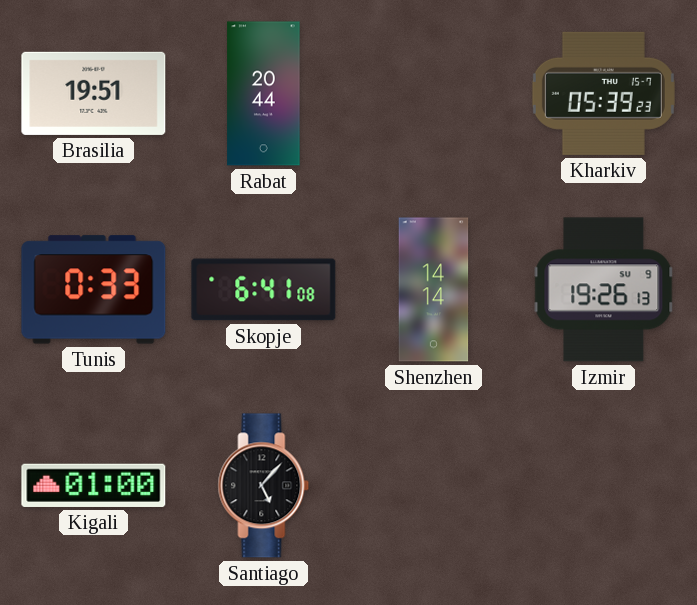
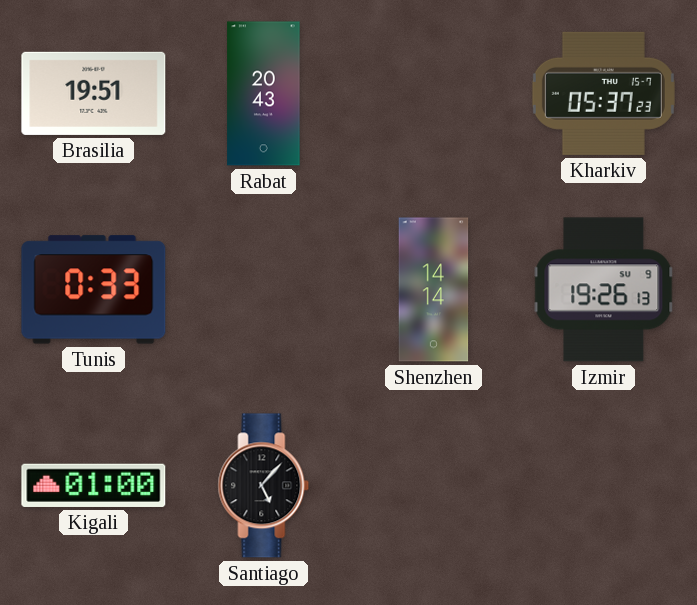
Rabat: 20:44 -> 20:43 (264, 94)
Kharkiv: 05:39 -> 05:37 (603, 93)
Skopje: 6:41 -> none (264, 290)
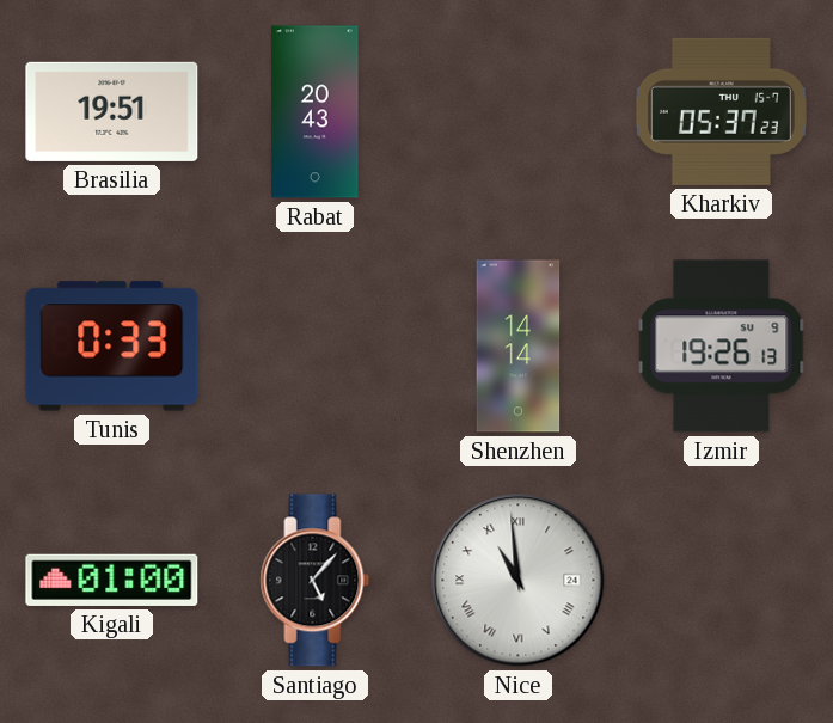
Nice: none -> 10:59 (519, 581)
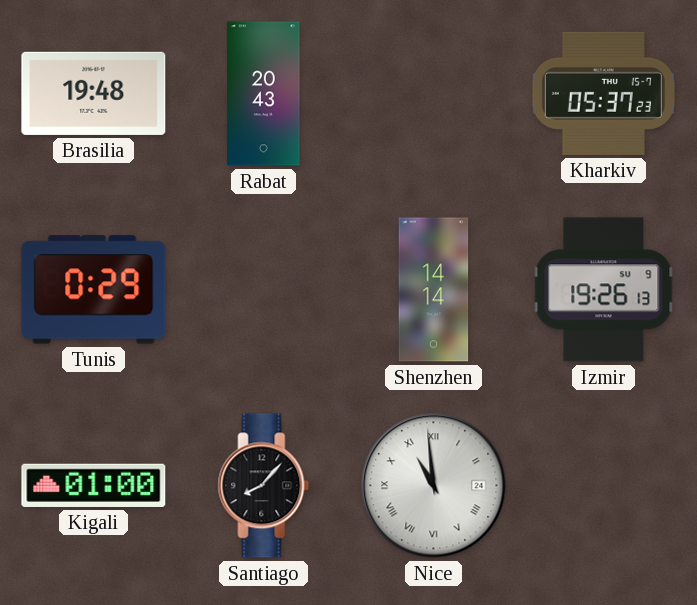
Brasilia: 19:51 -> 19:48 (94, 93)
Tunis: 0:33 -> 0:29 (94, 290)
Santiago: 5:07 -> 8:07 (264, 486)
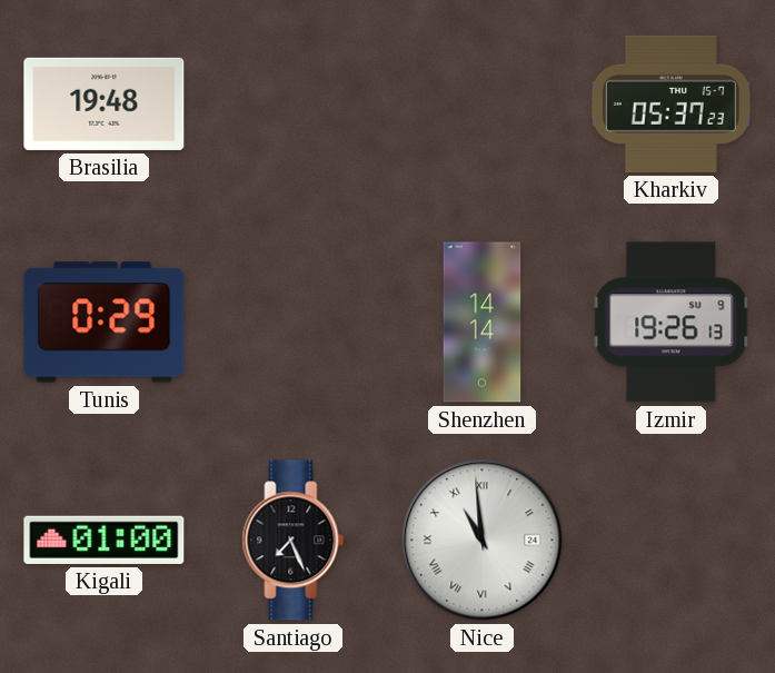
Rabat: 20:43 -> none (264, 94)
Santiago: 8:07 -> 7:26 (294, 541)
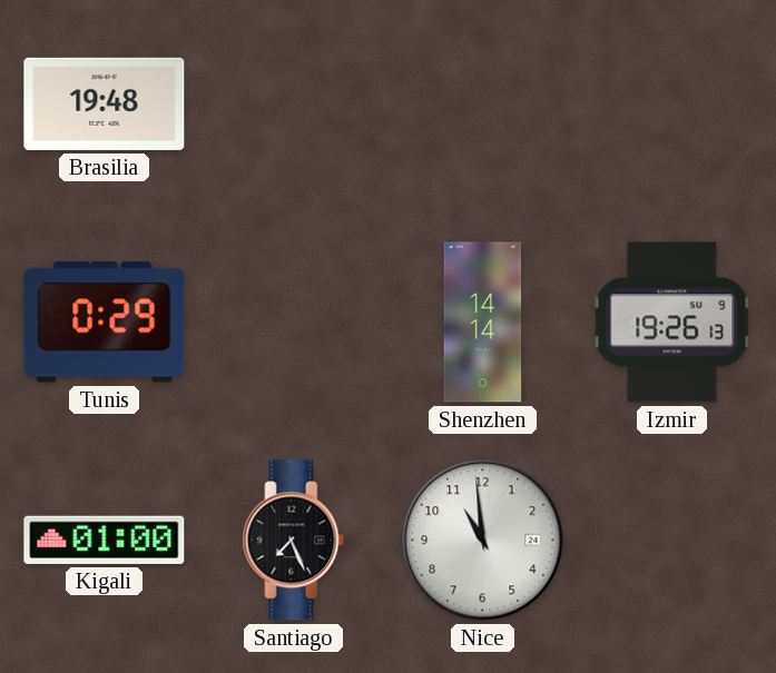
Kharkiv: 05:37 -> none (670, 103)
Nice numerals: Roman -> Arabic (483, 541)
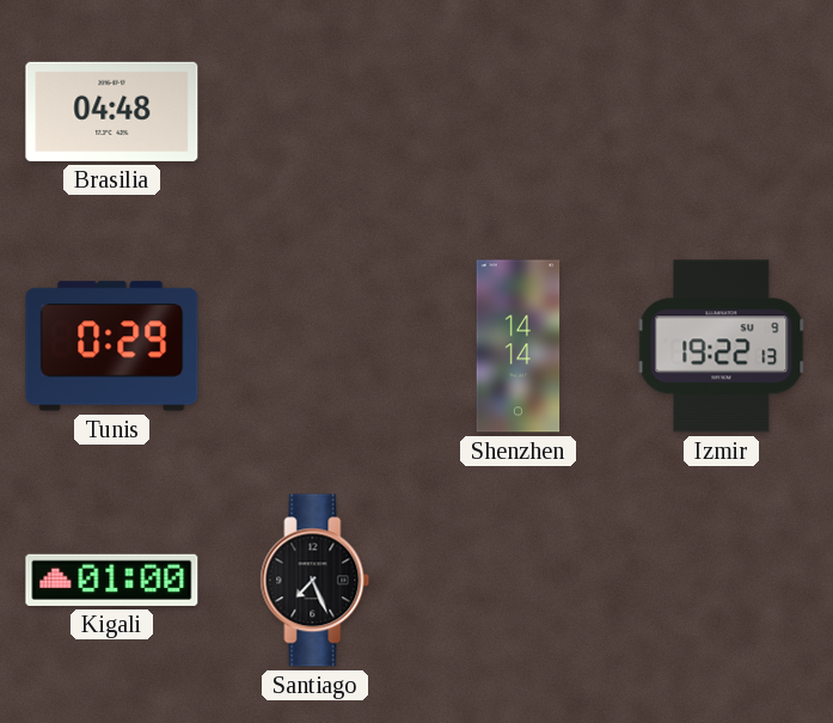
Brasilia: 19:48 -> 04:48 (112, 111)
Izmir: 19:26 -> 19:22 (722, 347)
Nice: 10:59 -> none (483, 541)
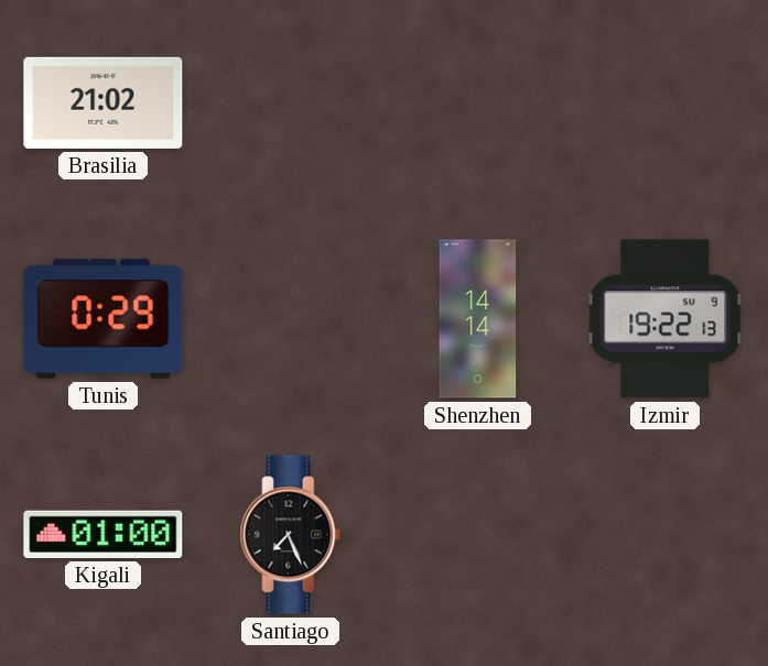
Brasilia: 04:48 -> 21:02 (104, 102)
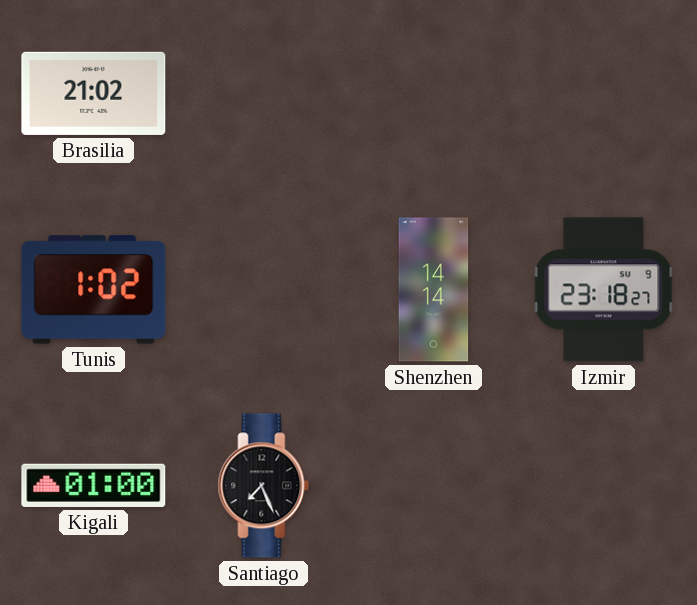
Tunis: 0:29 -> 1:02 (94, 290)
Izmir: 19:22 -> 23:18 (604, 290)
